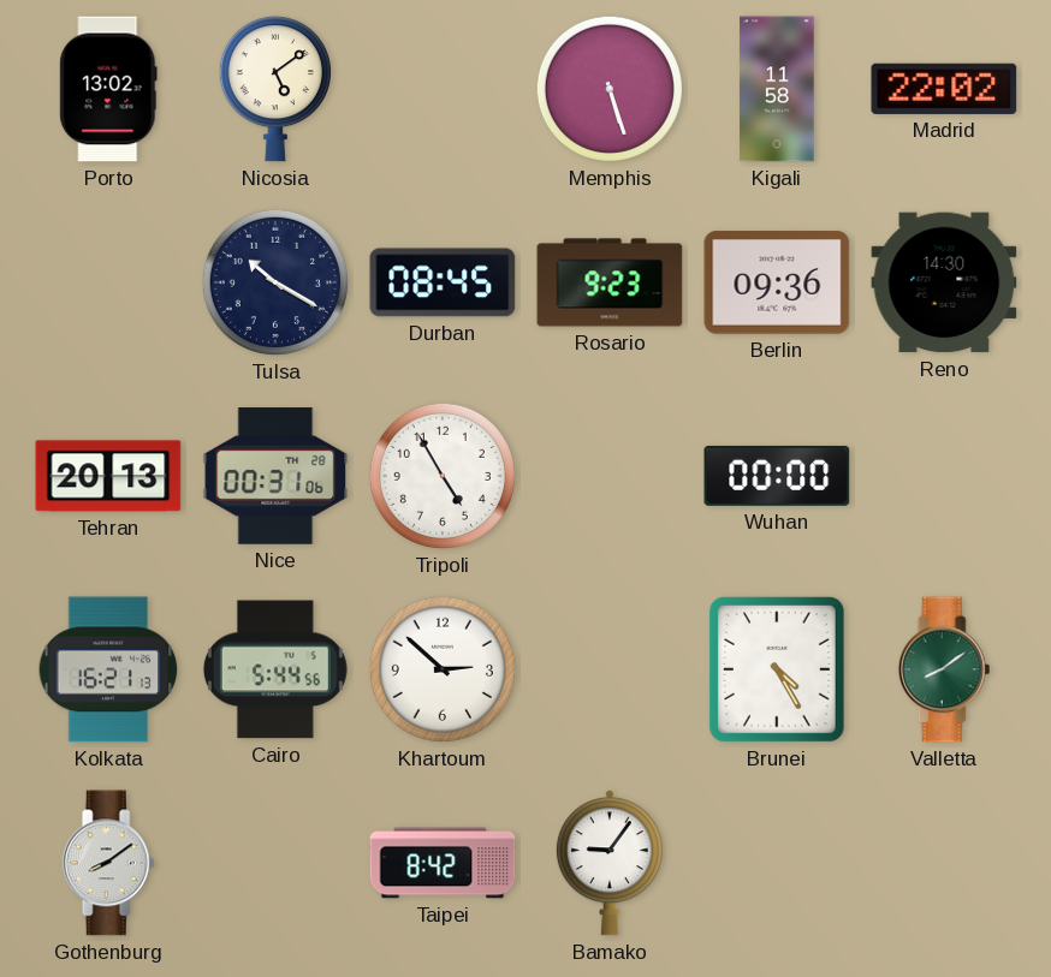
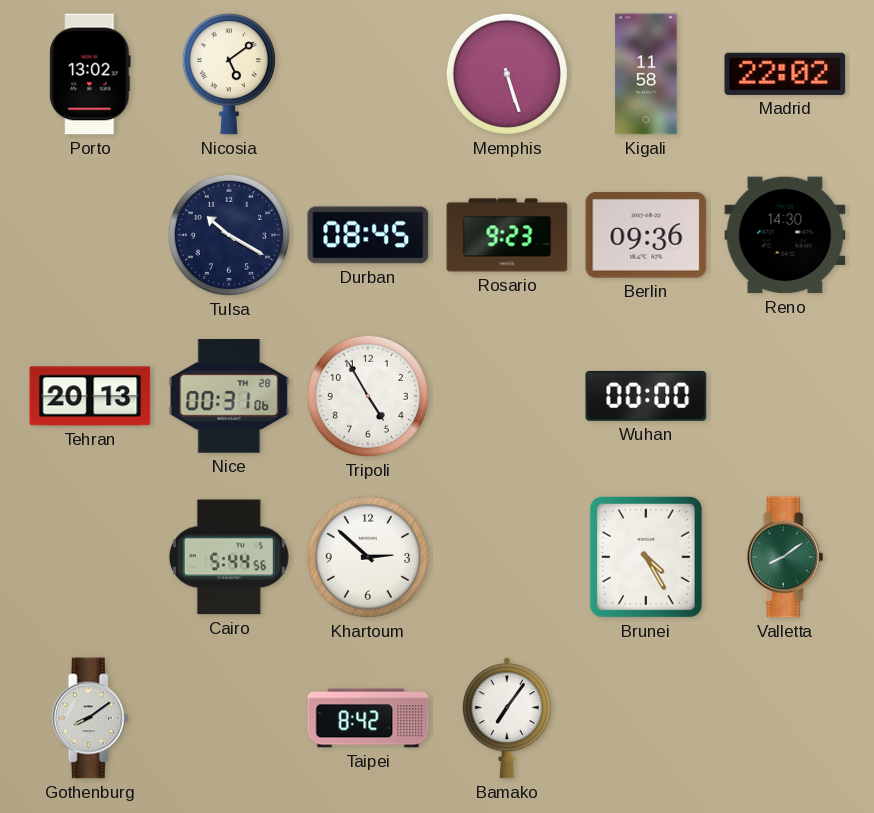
Kolkata: 16:21 -> none (108, 669)
Bamako: 9:06 -> 7:06 (507, 718)
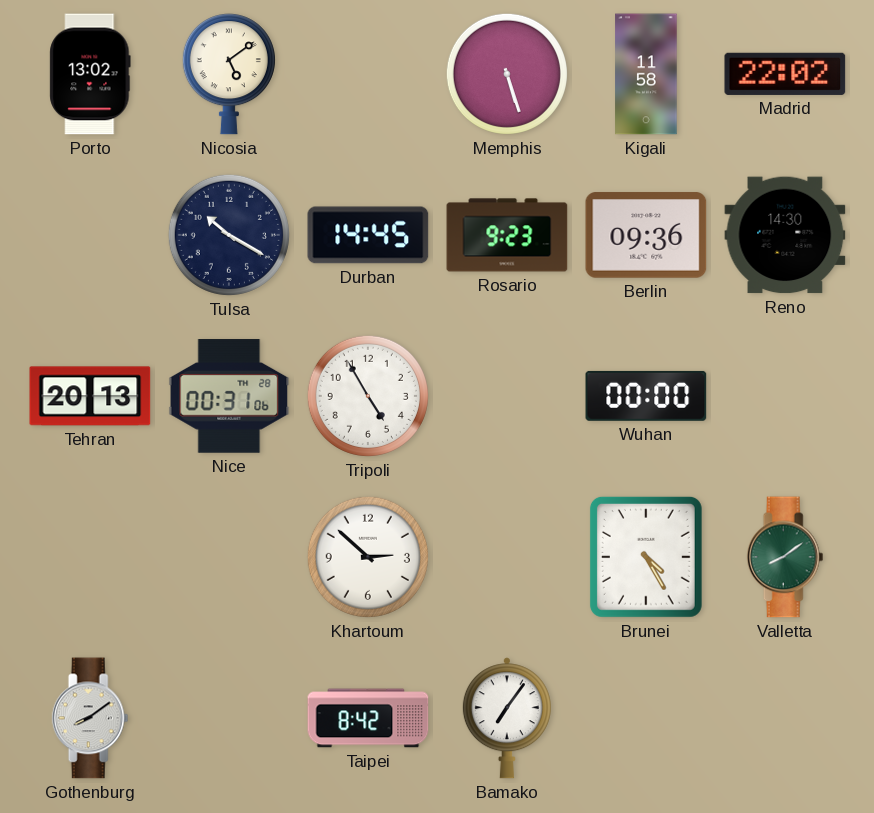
Durban: 08:45 -> 14:45 (368, 235)
Cairo: 5:44 -> none (229, 557)
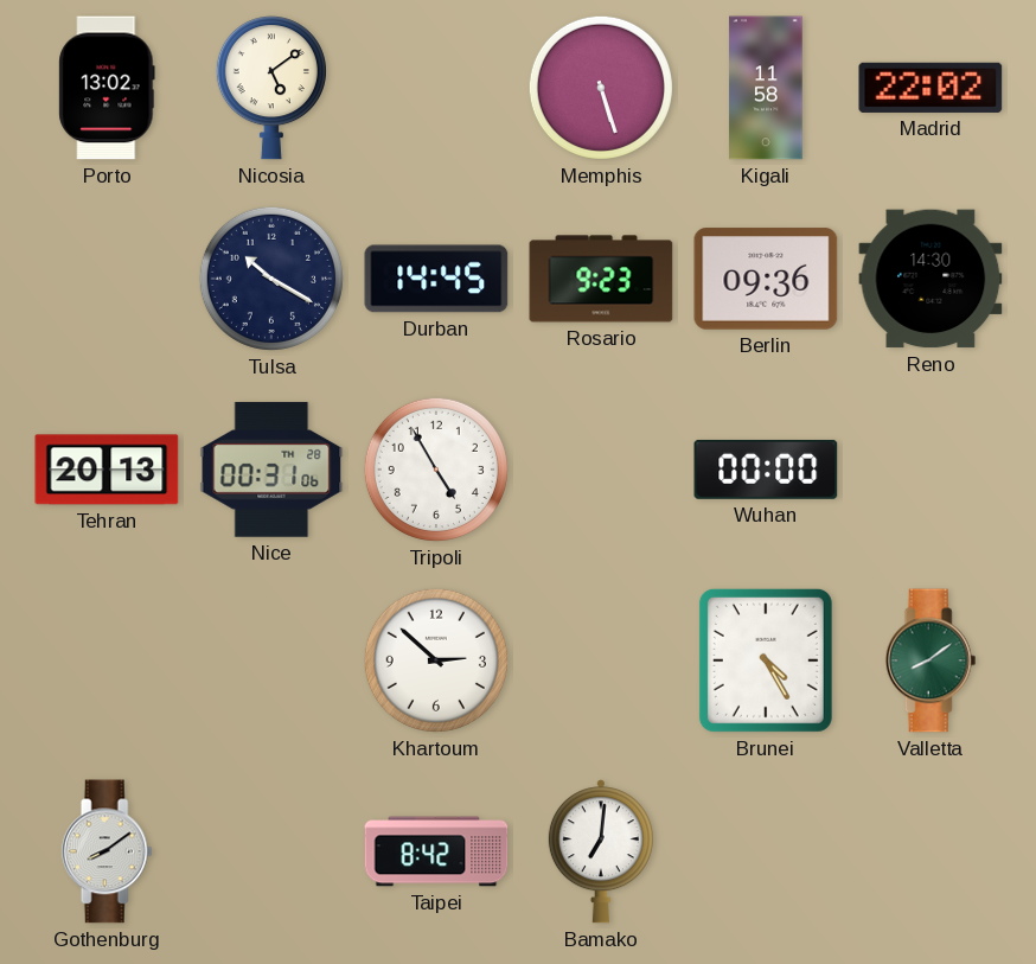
Bamako: 7:06 -> 7:01 (601, 851)
